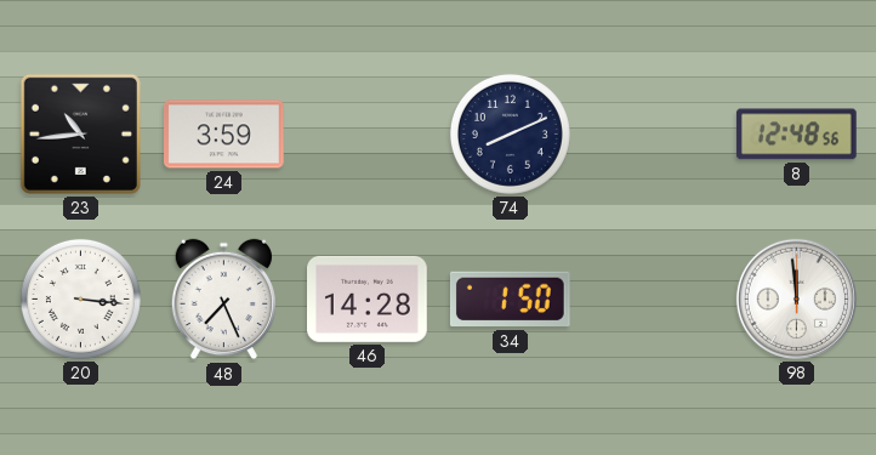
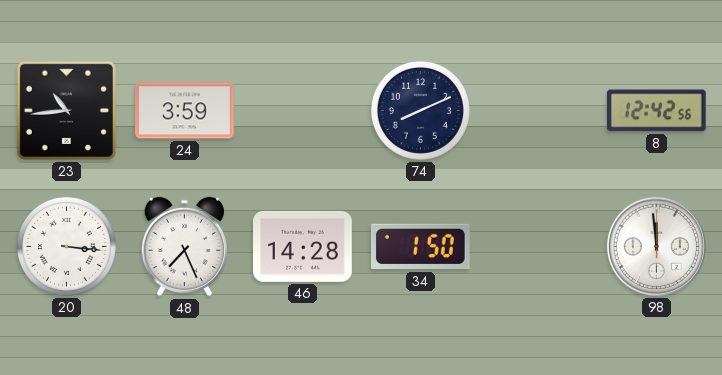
8: 12:48 -> 12:42 (656, 111)
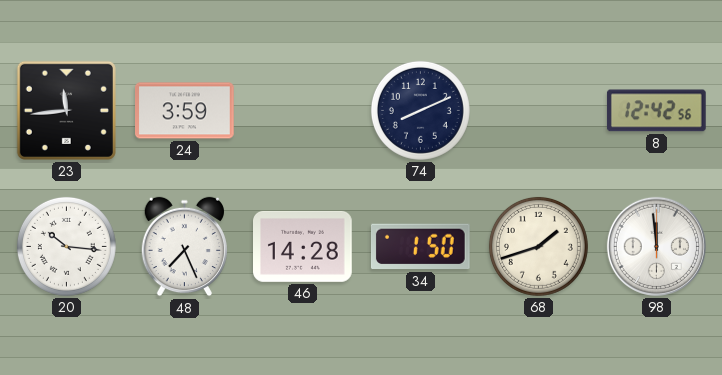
23: 10:44 -> 11:44 (66, 110)
20: 3:16 -> 10:16 (66, 246)
68: none -> 1:42 (538, 246)
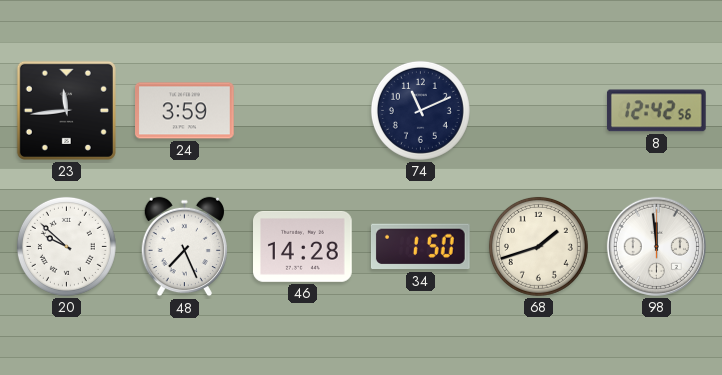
74: 8:11 -> 11:11 (420, 110)
20: 10:16 -> 9:52 (66, 246)
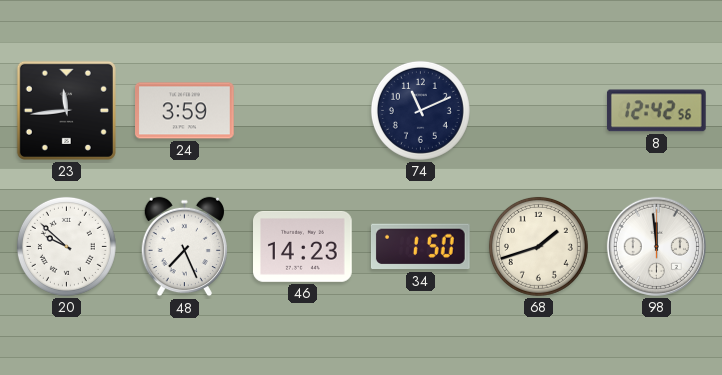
46: 14:28 -> 14:23 (303, 246)
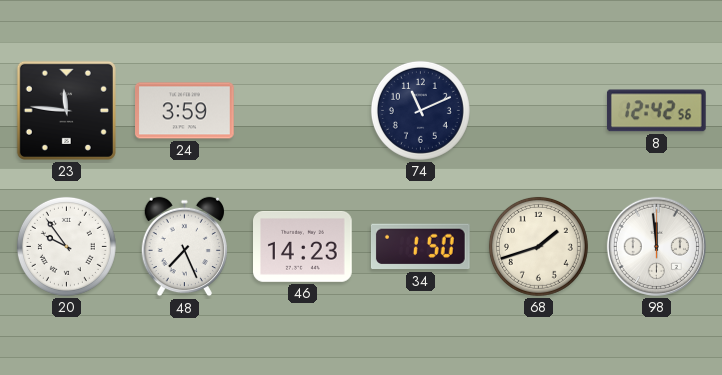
23: 11:44 -> 11:46 (66, 110)
20: 9:52 -> 9:54 (66, 246)
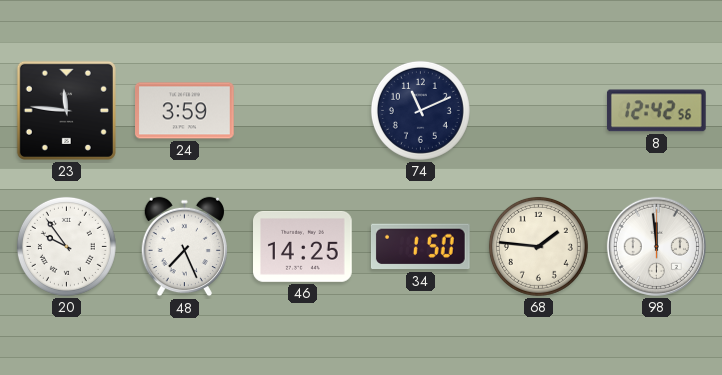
46: 14:23 -> 14:25 (303, 246)
68: 1:42 -> 1:46 (538, 246)
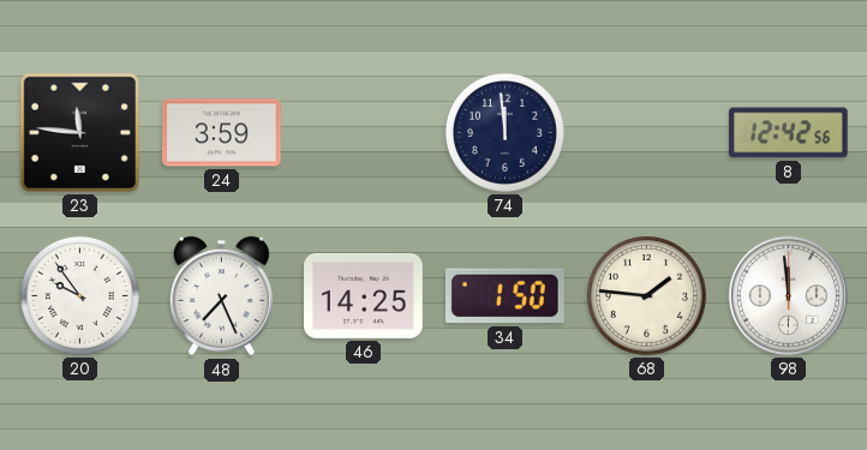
74: 11:11 -> 11:59 (504, 132)
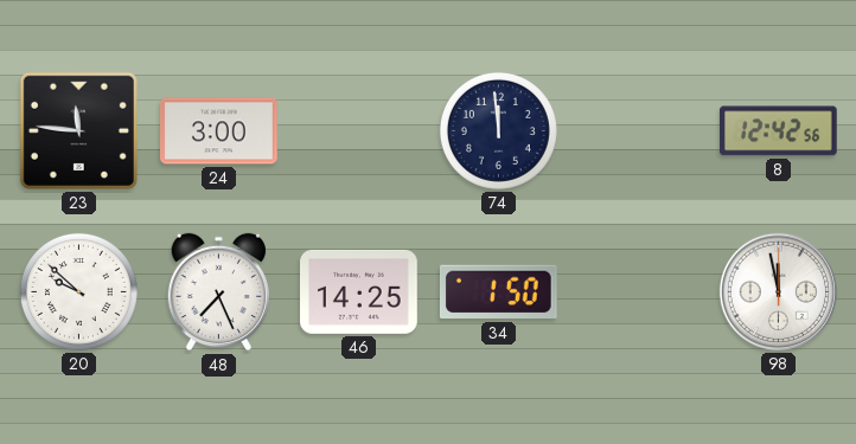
24: 3:59 -> 3:00 (219, 131)
20: 9:54 -> 9:52 (78, 291)
68: 1:46 -> none (646, 295)
98: 11:59 -> 11:58 (778, 291)
